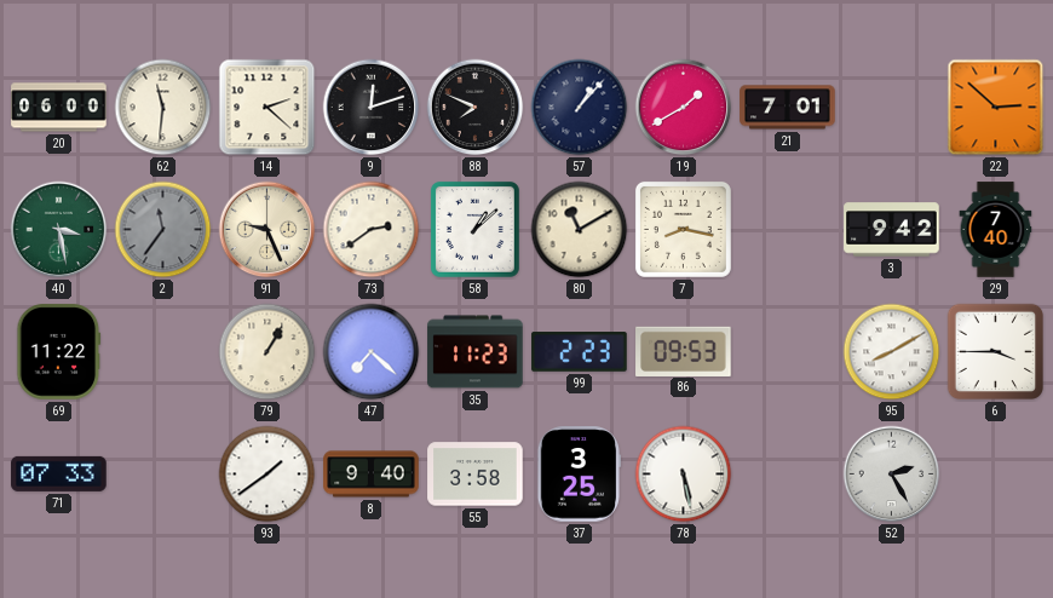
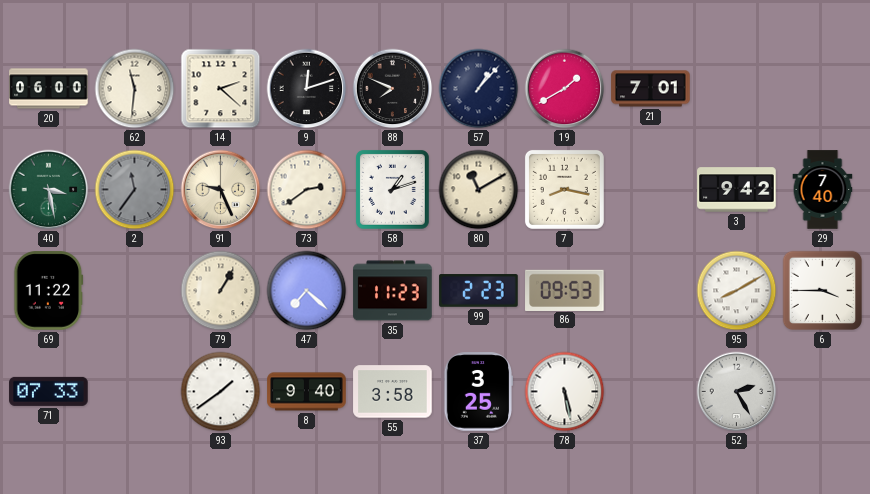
22: 2:52 -> none (996, 108)
58: 1:08 -> 1:12 (392, 189)
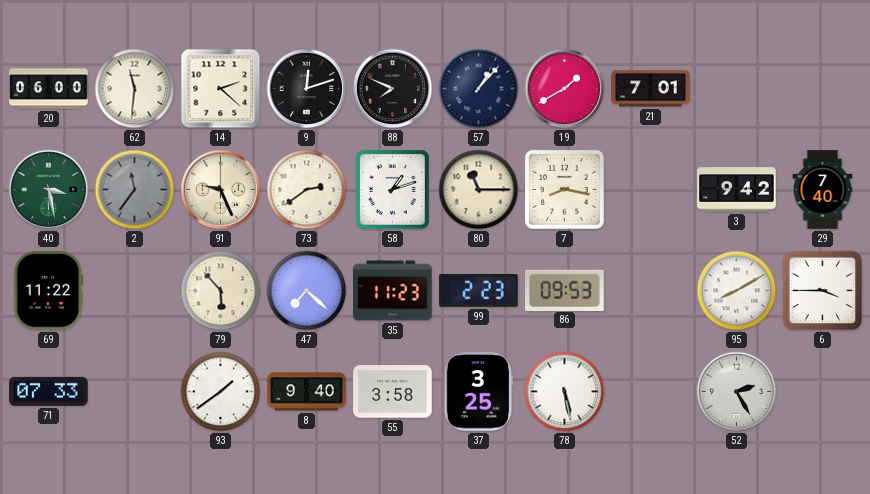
80: 11:10 -> 11:15 (479, 190)
79: 1:05 -> 5:53 (221, 291)
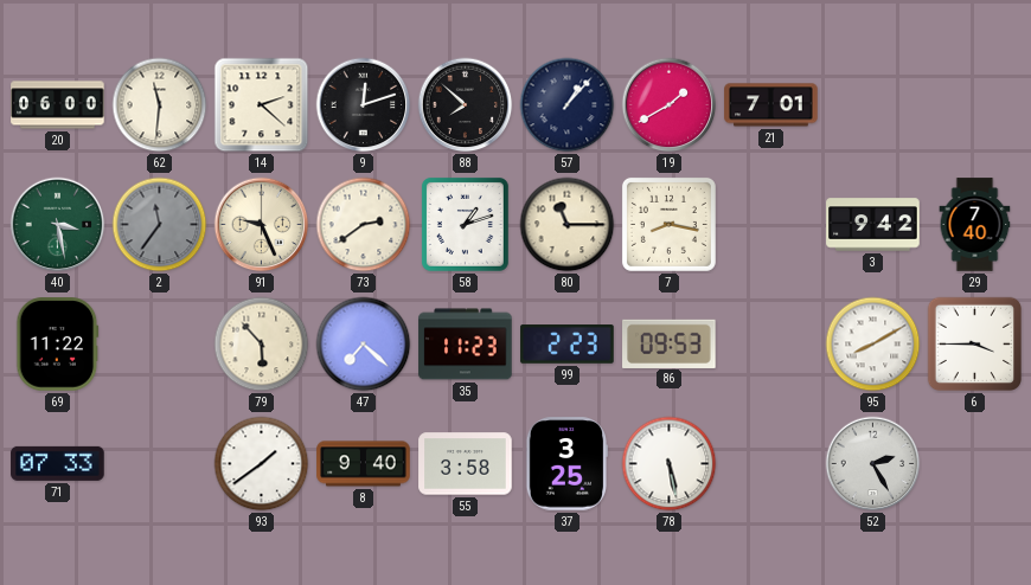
88: 7:49 -> 7:52 (466, 105)
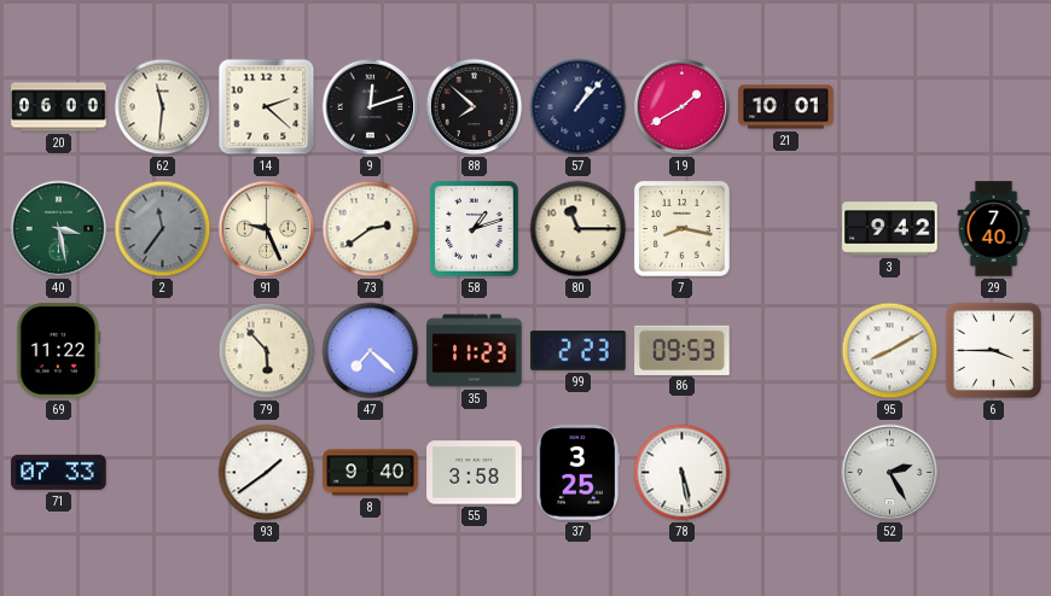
21: 7:01 -> 10:01 (786, 107)
